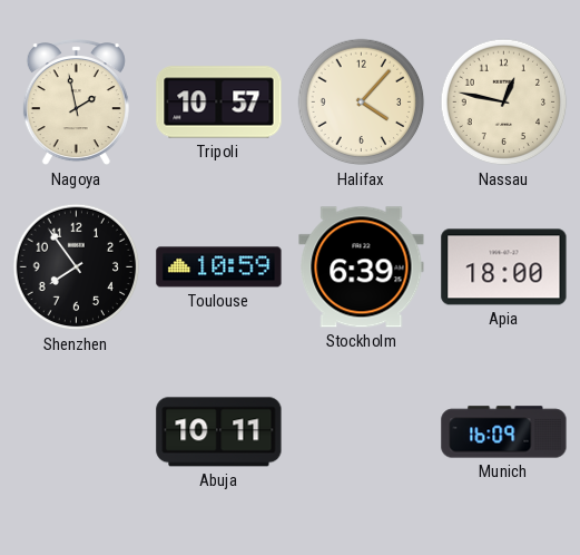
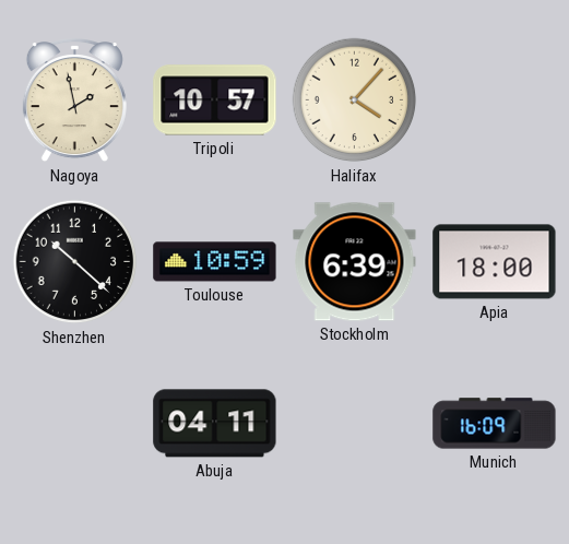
Nassau: 12:47 -> none (504, 103)
Shenzhen: 7:54 -> 10:22 (75, 262)
Abuja: 10:11 -> 04:11 (215, 424)
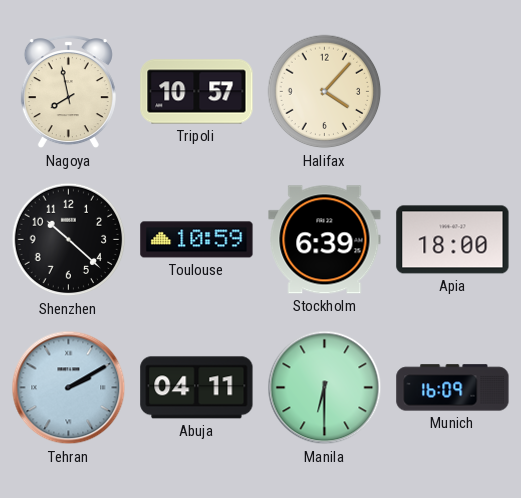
Nagoya: 1:58 -> 7:58 (68, 92)
Tehran: none -> 2:10 (69, 388)
Manila: none -> 6:30 (325, 388)
